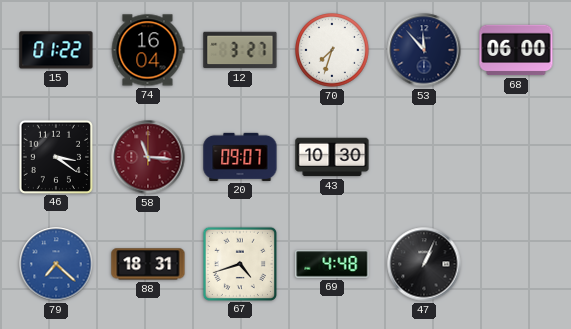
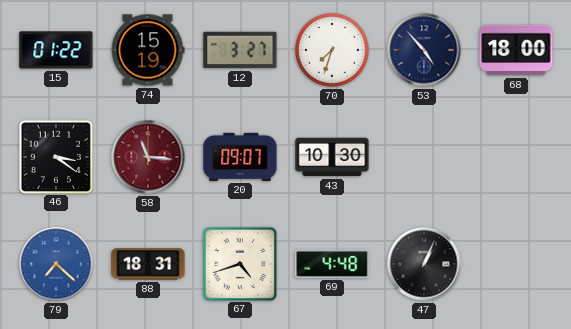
74: 16:04 -> 15:19 (148, 50)
53: 11:53 -> 4:53 (424, 50)
68: 06:00 -> 18:00 (516, 50)
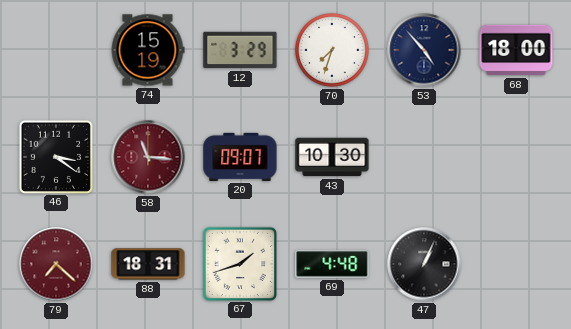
15: 01:22 -> none (56, 50)
12: 3:27 -> 3:29 (240, 50)
79 dial: blue -> burgundy (56, 264)
67: 4:42 -> 1:42 (239, 263)
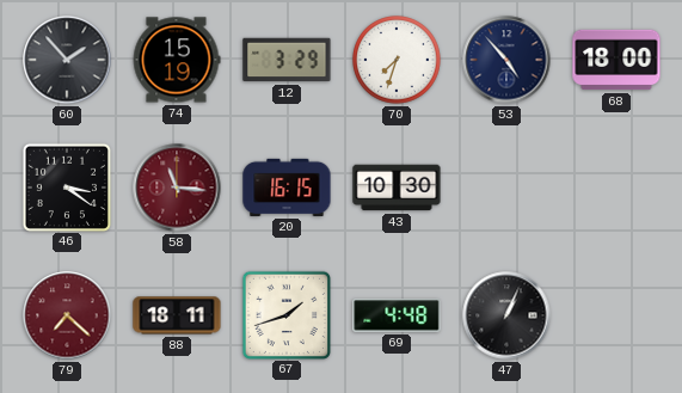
60: none -> 1:53 (67, 60)
20: 09:07 -> 16:15 (287, 188)
88: 18:31 -> 18:11 (177, 315)
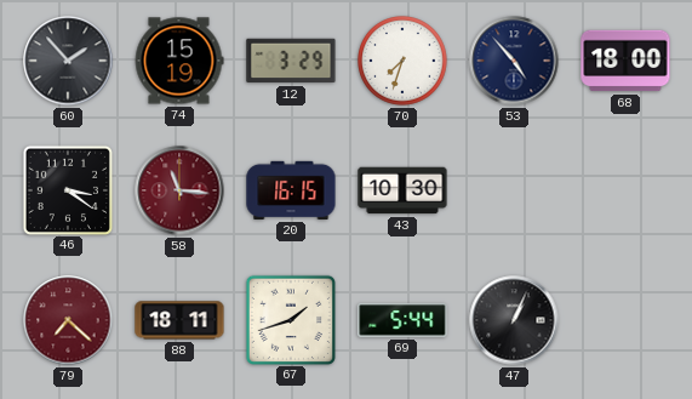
69: 4:48 -> 5:44 (402, 320)
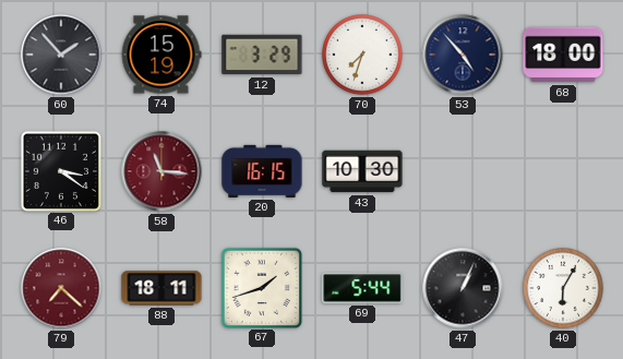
40: none -> 6:05 (564, 289)
